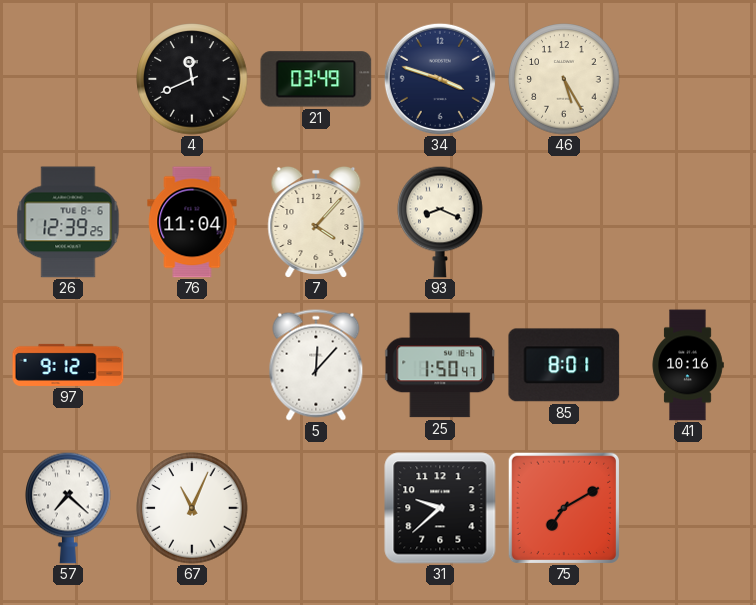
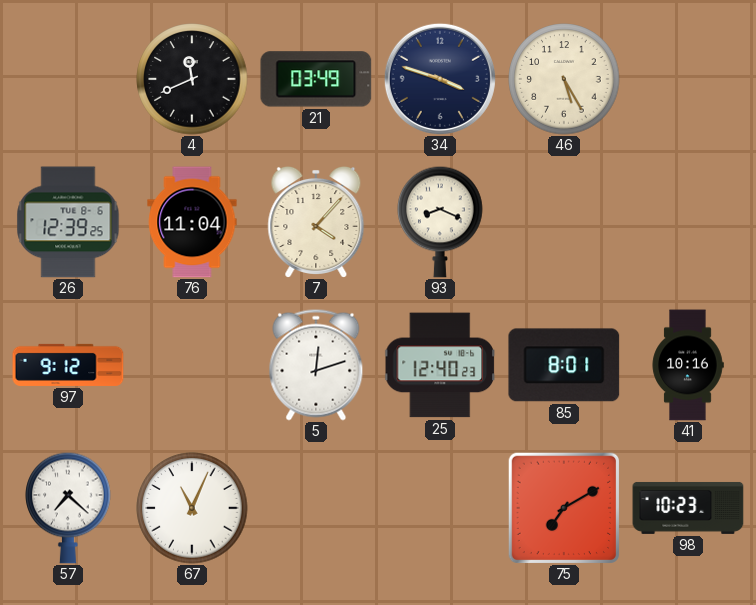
5: 12:07 -> 12:12 (316, 365)
25: 1:50 -> 12:40 (440, 365)
31: 9:38 -> none (440, 508)
98: none -> 10:23 (688, 508)
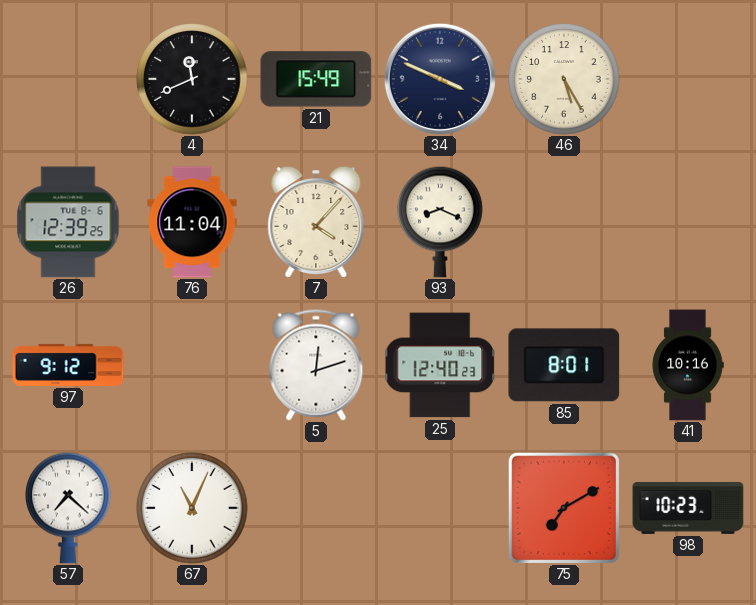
21: 03:49 -> 15:49 (316, 79)
34: 3:48 -> 3:49 (440, 79)
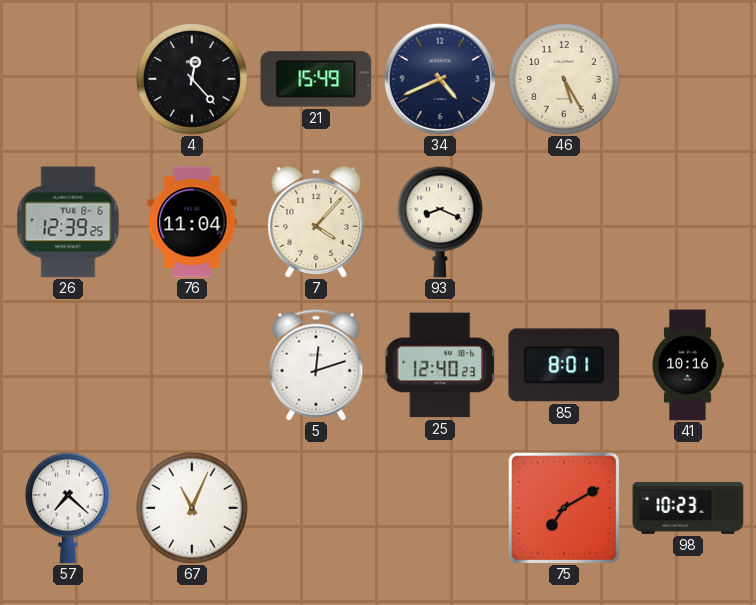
4: 11:41 -> 12:23 (192, 79)
34: 3:49 -> 4:41 (440, 79)
97: 9:12 -> none (68, 365)
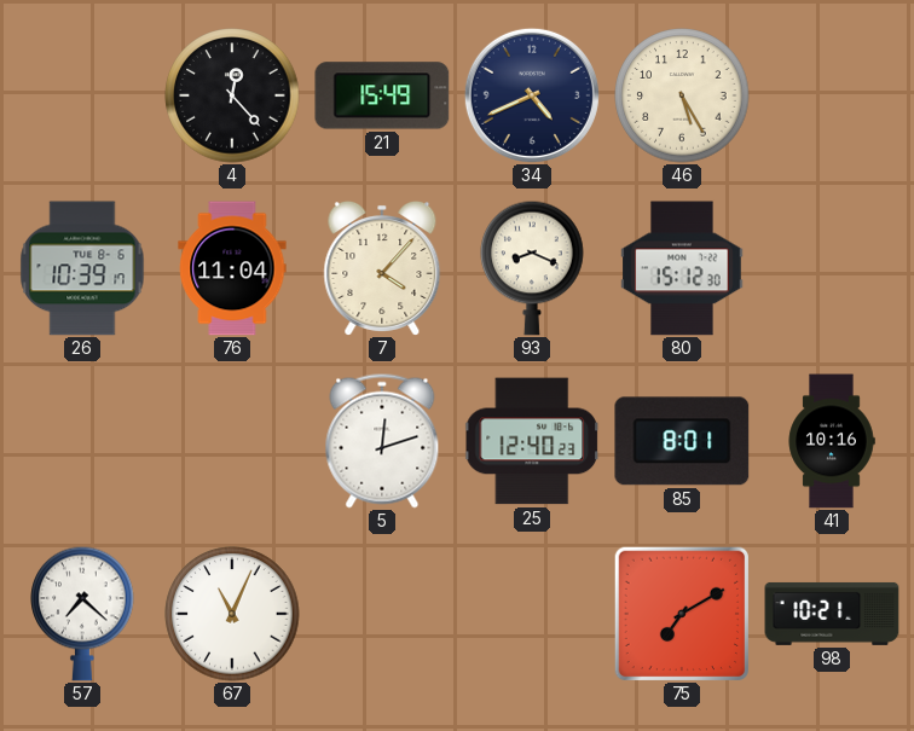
26: 12:39 -> 10:39 (82, 268)
80: none -> 15:12 (682, 268)
98: 10:23 -> 10:21 (832, 614)
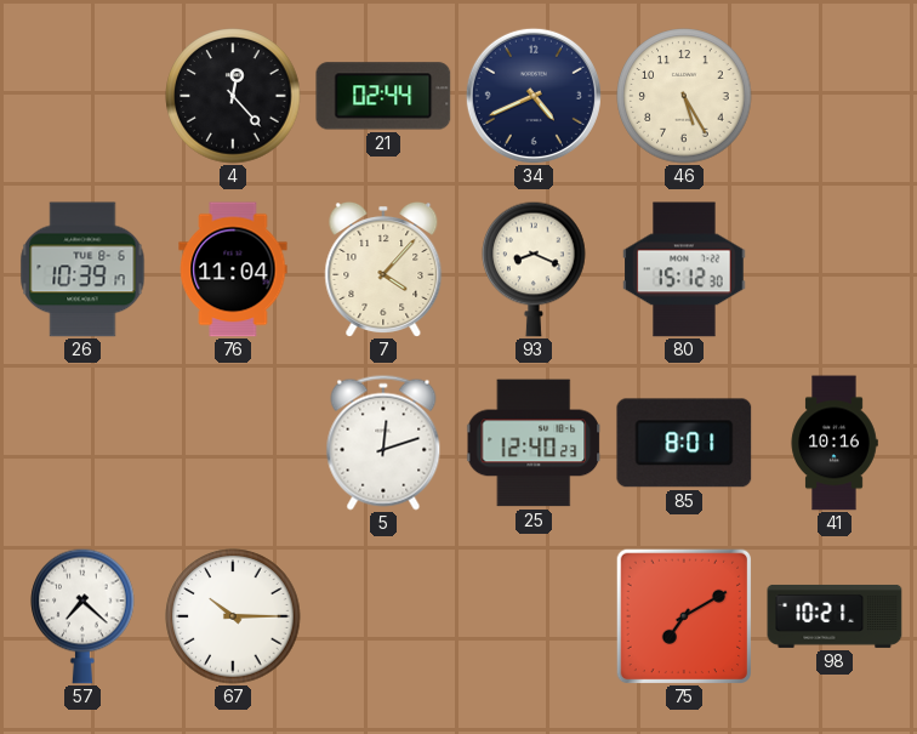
21: 15:49 -> 02:44 (383, 96)
67: 11:04 -> 10:15 (233, 616)
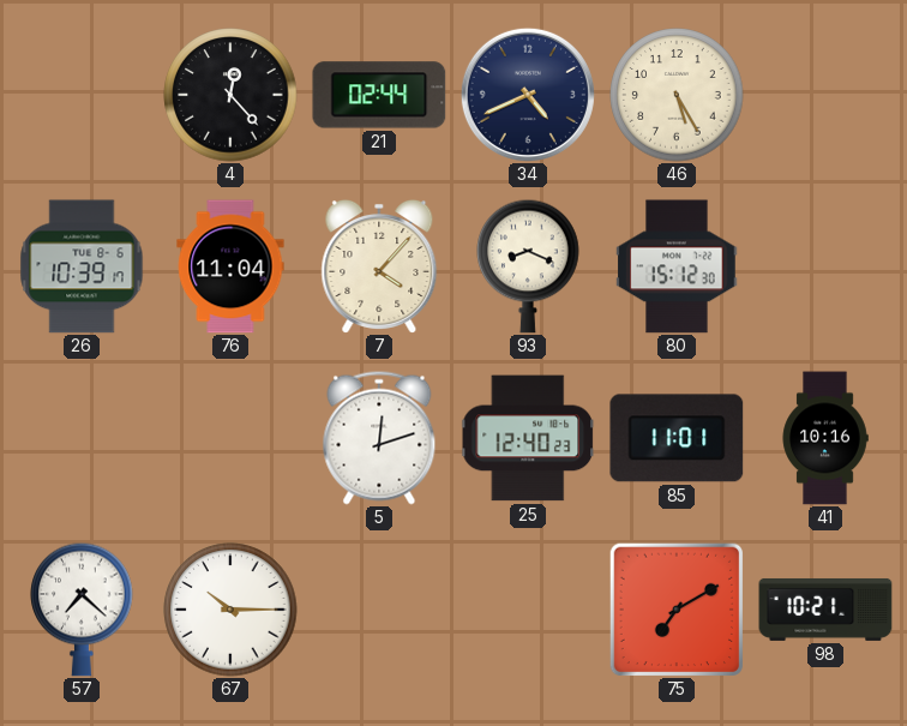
85: 8:01 -> 11:01 (677, 438)
